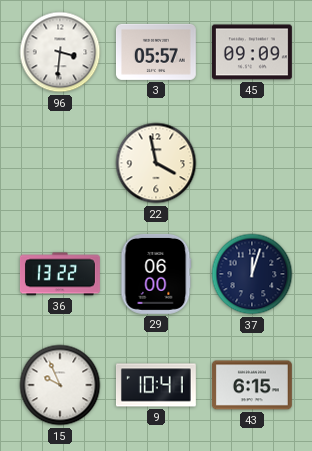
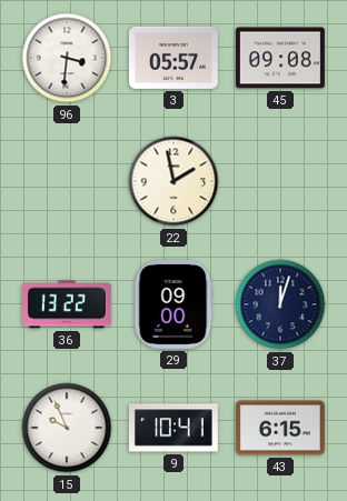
45: 09:09 -> 09:08 (280, 58)
22: 3:58 -> 1:58 (173, 181)
29: 06:00 -> 09:00 (173, 304)
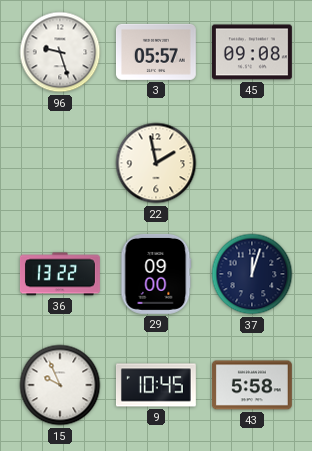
96: 3:31 -> 9:27 (60, 52)
9: 10:41 -> 10:45 (156, 385)
43: 6:15 -> 5:58 (252, 385)
